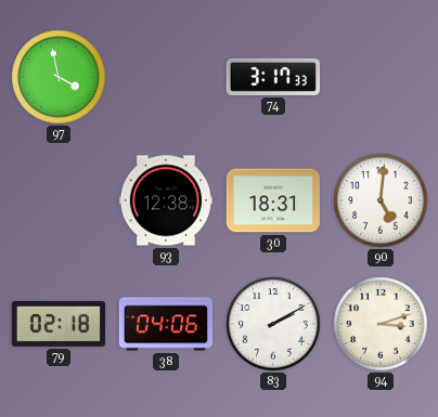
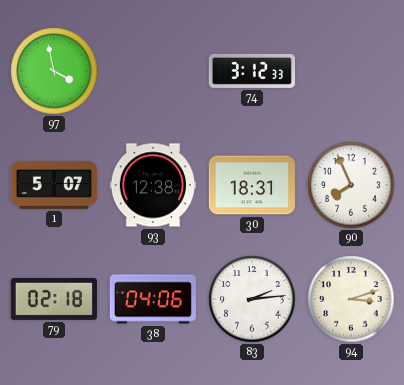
74: 3:17 -> 3:12 (251, 71)
1: none -> 5:07 (54, 185)
90: 5:01 -> 7:56 (351, 185)
83: 2:10 -> 2:14 (252, 299)
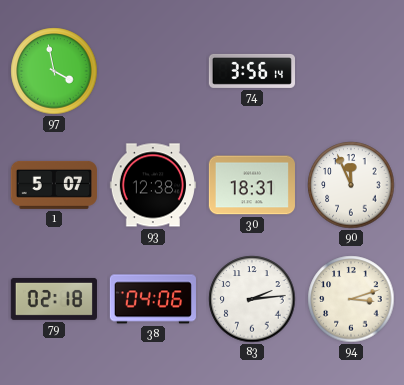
74: 3:12 -> 3:56 (251, 71)
90: 7:56 -> 11:56 (351, 185)
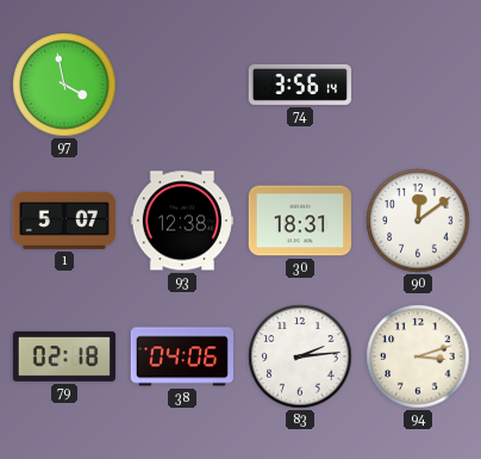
90: 11:56 -> 12:09 (418, 221)
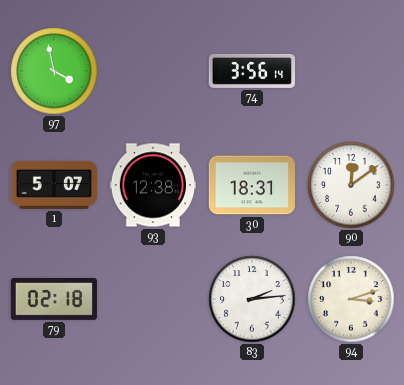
38: 04:06 -> none (181, 356)
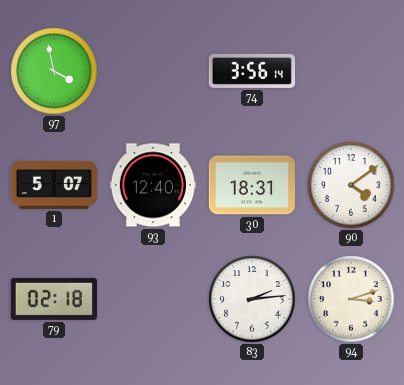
93: 12:38 -> 12:40 (153, 185)
90: 12:09 -> 4:09 (351, 185)
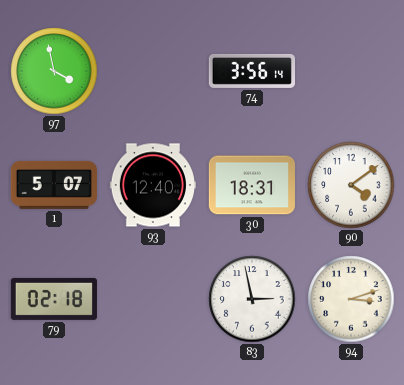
83: 2:14 -> 2:58 (252, 299)
